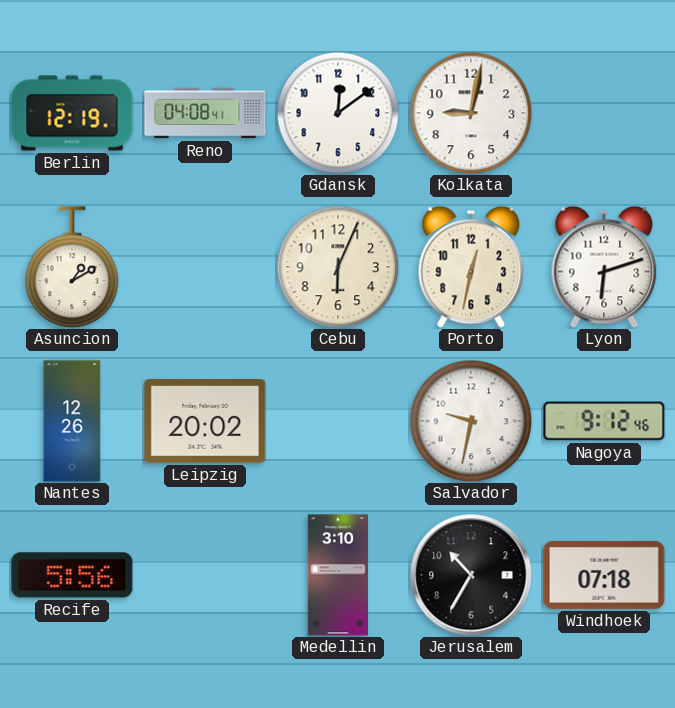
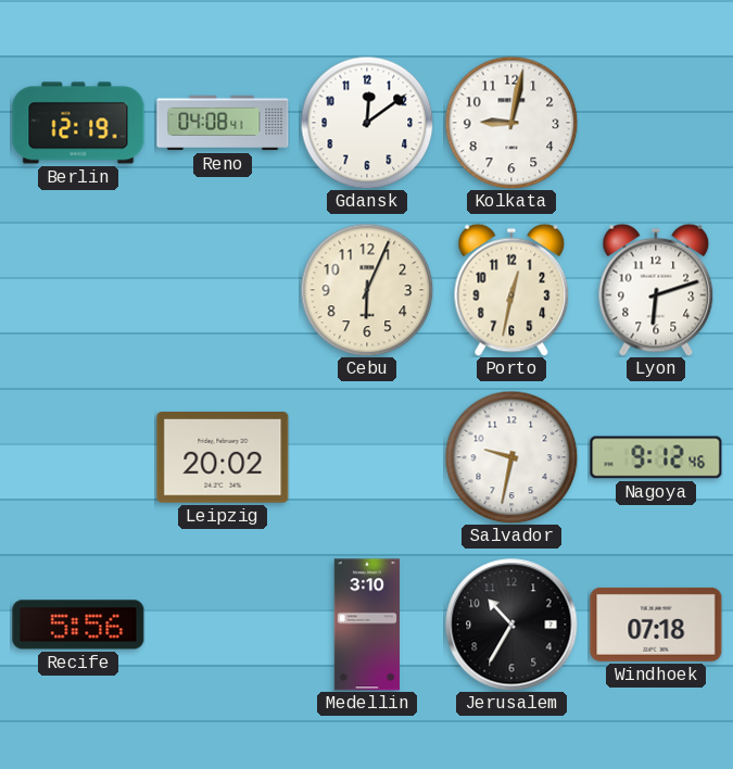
Asuncion: 1:10 -> none (72, 267)
Nantes: 12:26 -> none (72, 421)
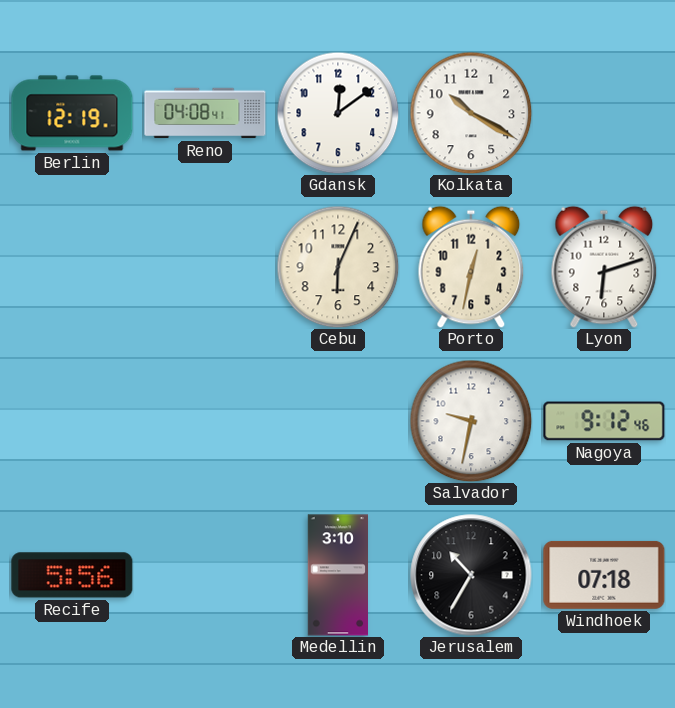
Kolkata: 9:02 -> 10:20 (471, 113)
Leipzig: 20:02 -> none (223, 457)
